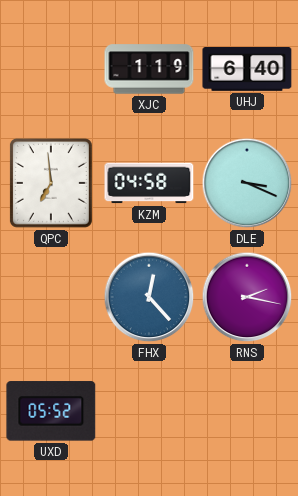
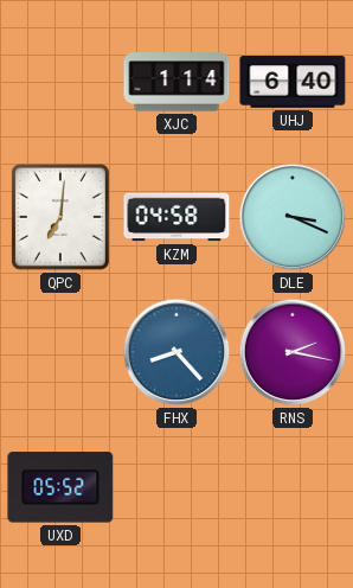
XJC: 1:19 -> 1:14 (176, 82)
QPC: 6:59 -> 7:01 (60, 217)
FHX: 12:23 -> 8:23 (176, 352)
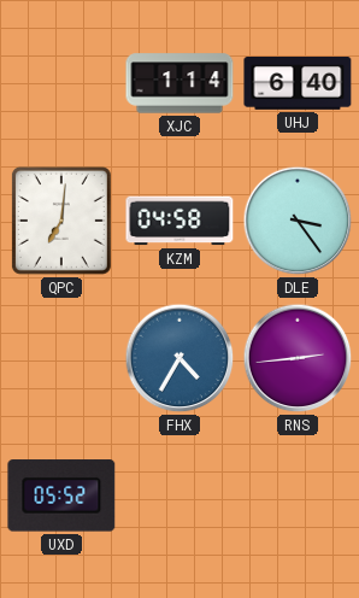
DLE: 3:19 -> 3:24 (298, 221)
FHX: 8:23 -> 4:35 (179, 358)
RNS: 2:17 -> 2:44 (298, 358)
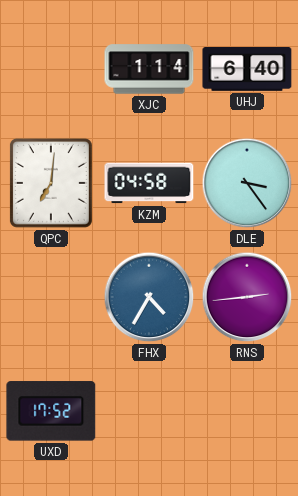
UXD: 05:52 -> 17:52 (51, 411)
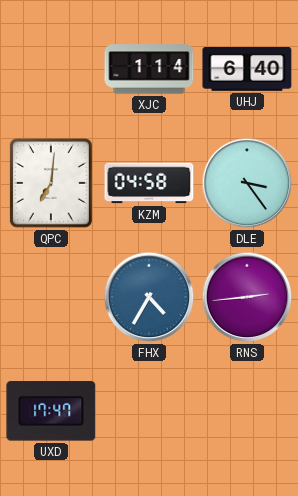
UXD: 17:52 -> 17:47 (51, 411)
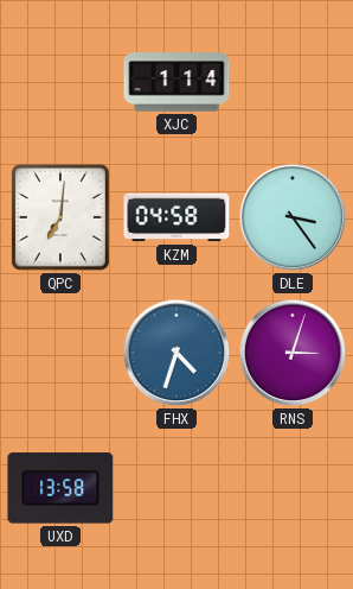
UHJ: 6:40 -> none (247, 70)
FHX: 4:35 -> 4:33 (176, 353)
RNS: 2:44 -> 3:03 (293, 353)
UXD: 17:47 -> 13:58 (60, 488)
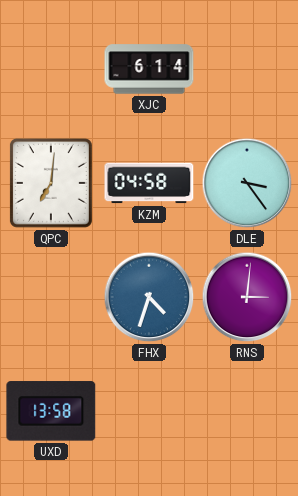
XJC: 1:14 -> 6:14 (149, 69)
RNS: 3:03 -> 3:01 (247, 297)
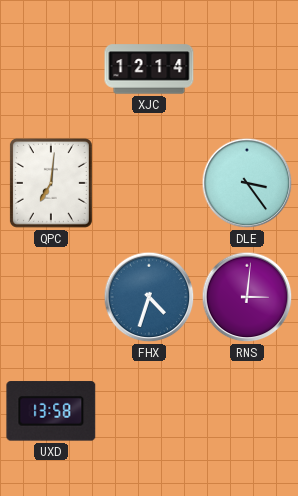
XJC: 6:14 -> 12:14 (149, 69)
KZM: 04:58 -> none (149, 183)
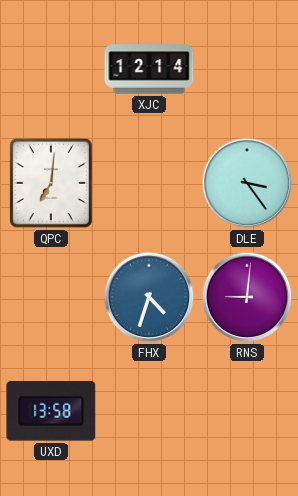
RNS: 3:01 -> 9:01 (247, 297)
